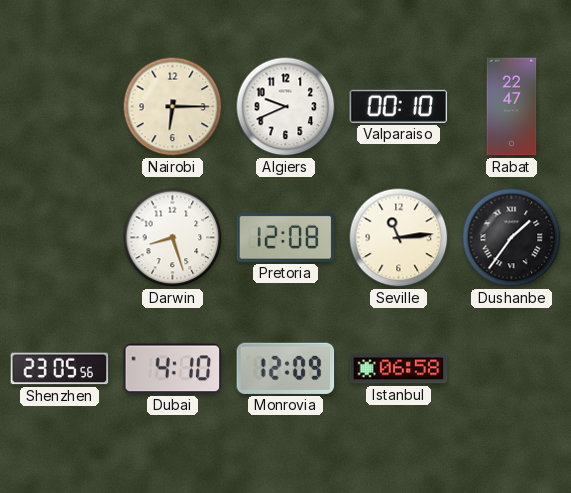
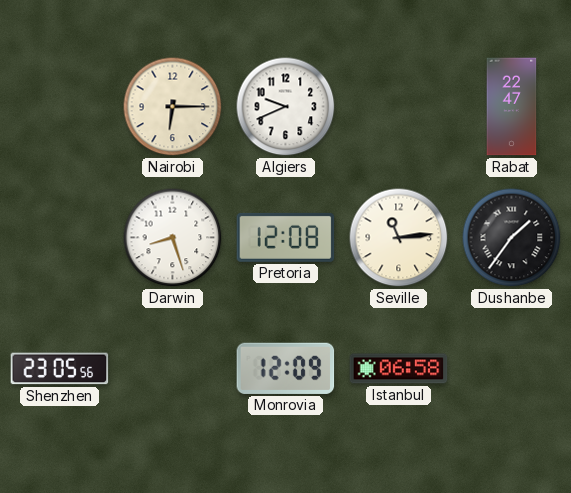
Valparaiso: 00:10 -> none (399, 106)
Dubai: 4:10 -> none (173, 369)
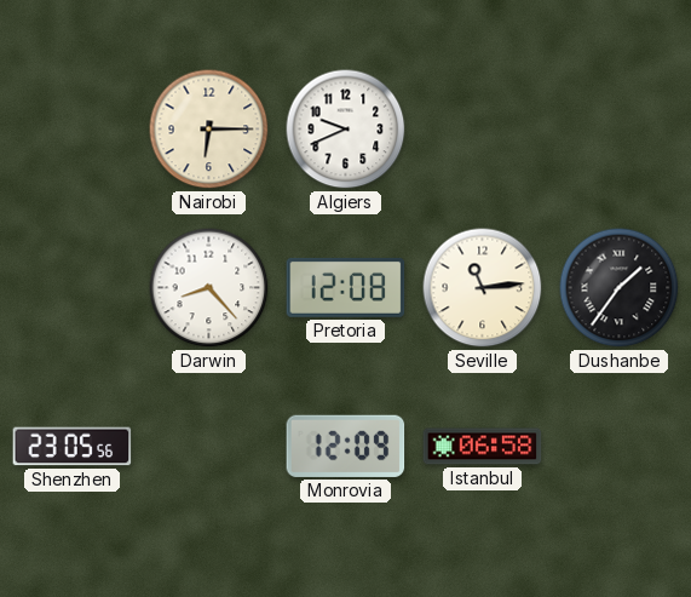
Rabat: 22:47 -> none (512, 107)
Darwin: 8:27 -> 8:23 (209, 288)
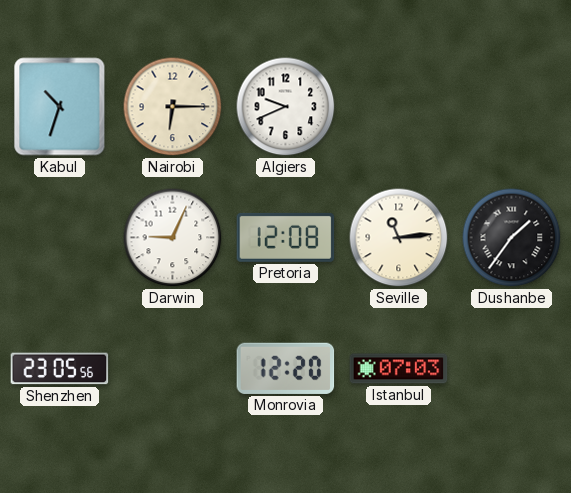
Kabul: none -> 10:33 (60, 107)
Darwin: 8:23 -> 9:04 (173, 238)
Monrovia: 12:09 -> 12:20 (286, 368)
Istanbul: 06:58 -> 07:03 (399, 369)
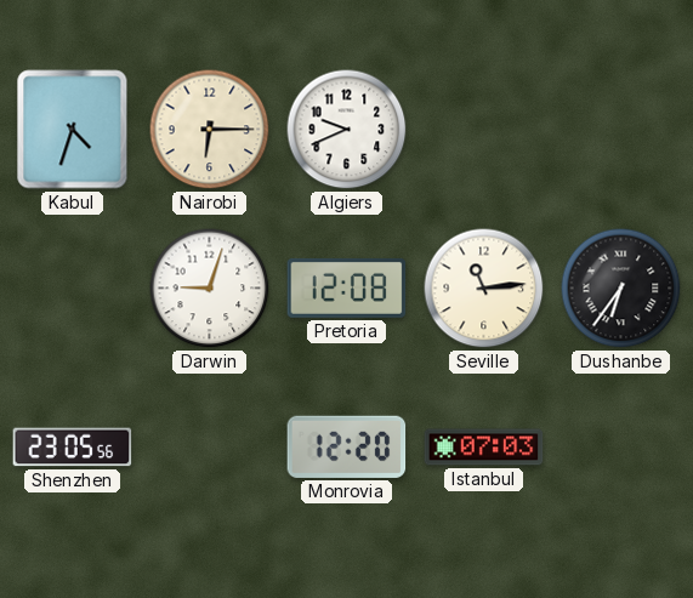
Kabul: 10:33 -> 4:33 (73, 130)
Darwin: 9:04 -> 9:03 (210, 289)
Dushanbe: 1:36 -> 6:36 (621, 289)
